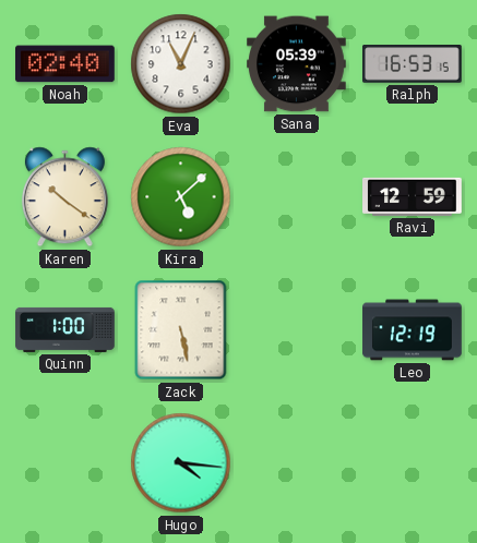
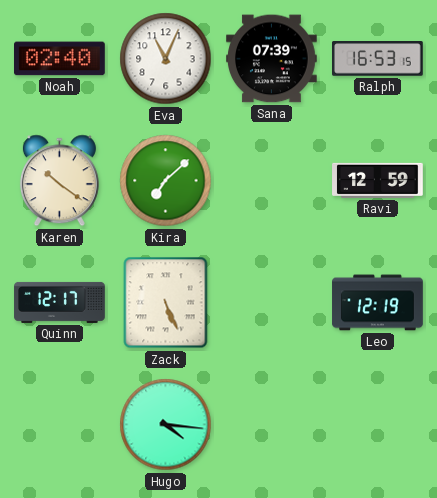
Sana: 05:39 -> 07:39 (272, 59)
Kira: 5:08 -> 7:08 (166, 181)
Quinn: 1:00 -> 12:17 (60, 302)
Zack: 5:28 -> 5:26 (166, 303)
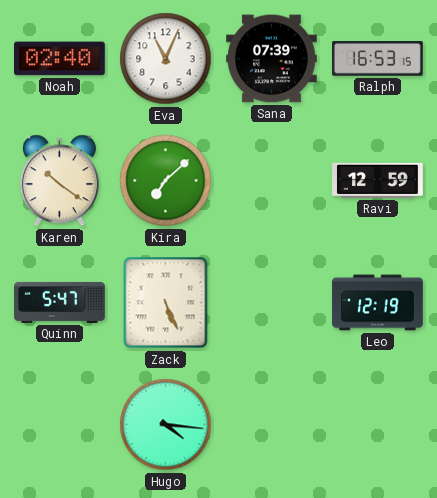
Quinn: 12:17 -> 5:47 (60, 302)
